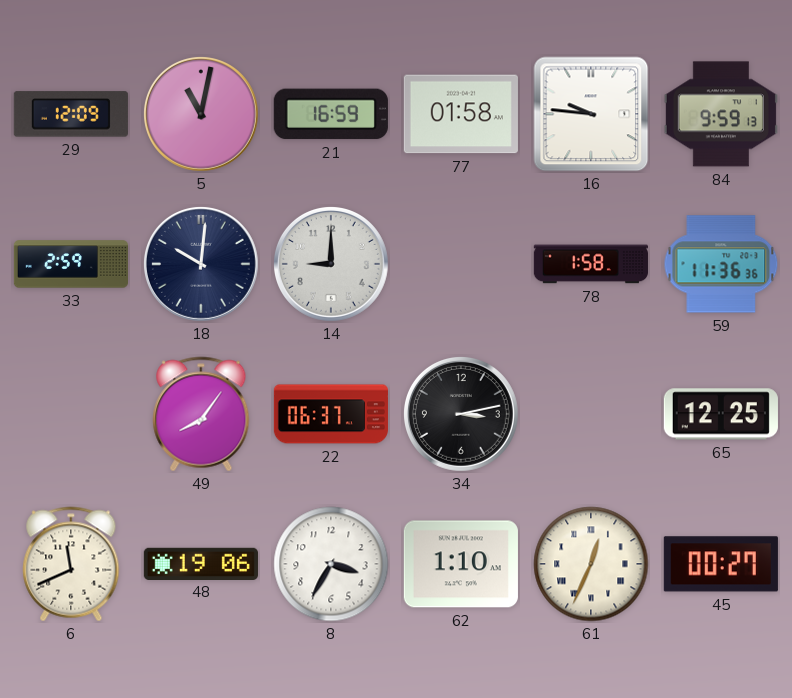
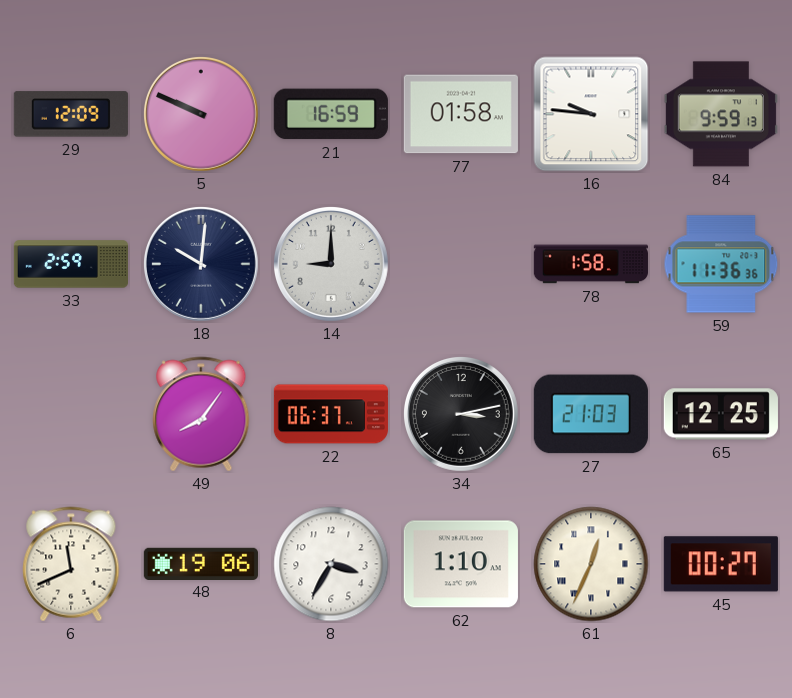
5: 11:02 -> 9:49 (201, 114)
27: none -> 21:03 (591, 414)
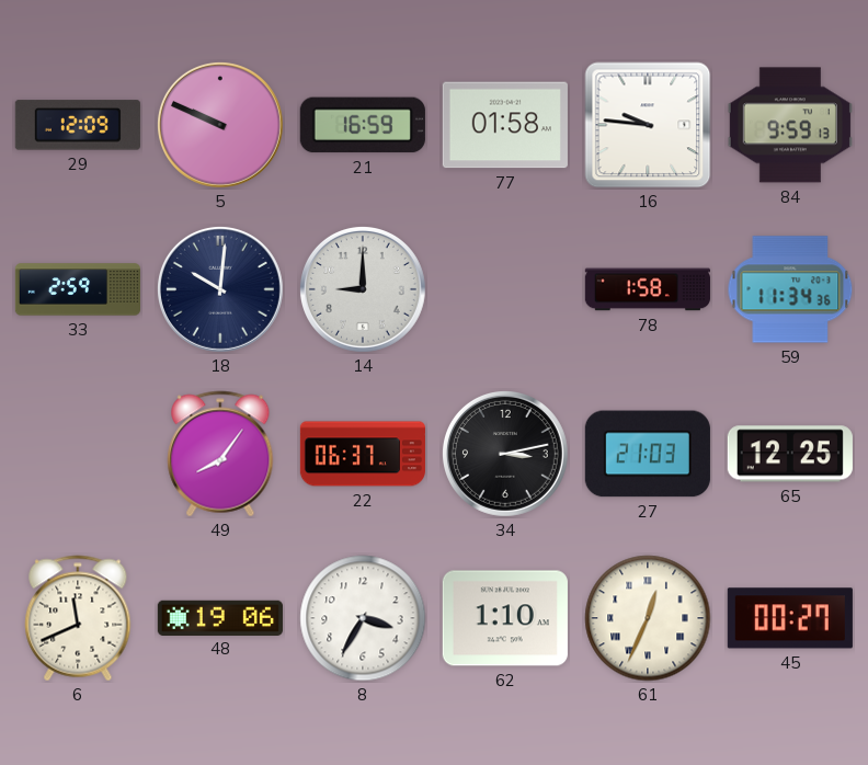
59: 11:36 -> 11:34 (790, 289)
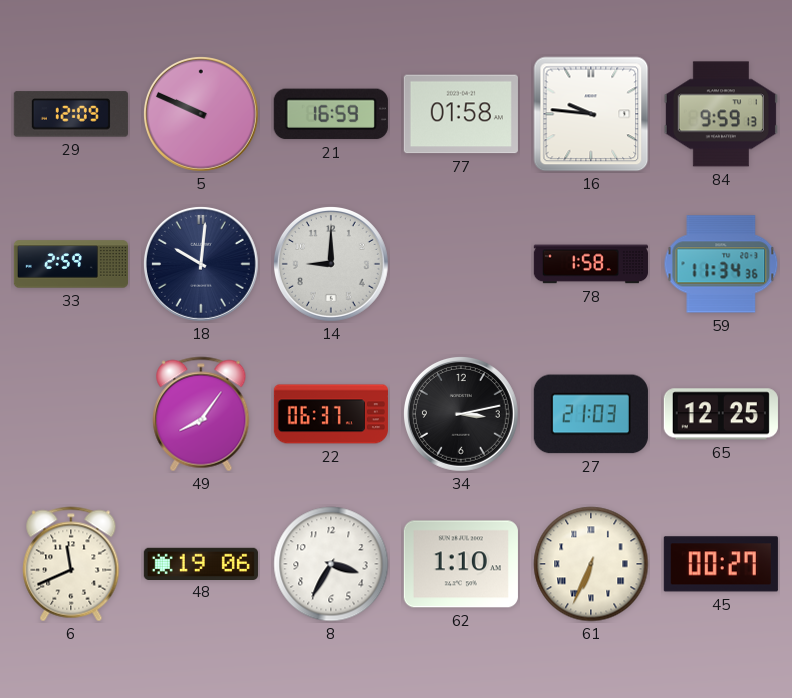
61: 12:34 -> 6:34 (591, 564)
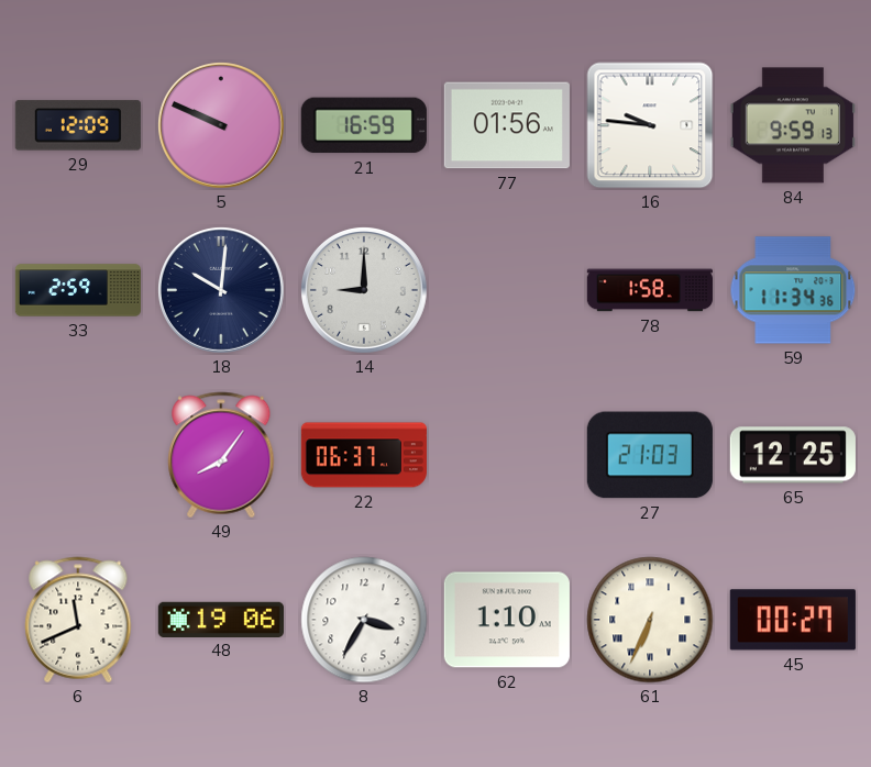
77: 01:58 -> 01:56 (507, 125)
34: 3:13 -> none (461, 414)
